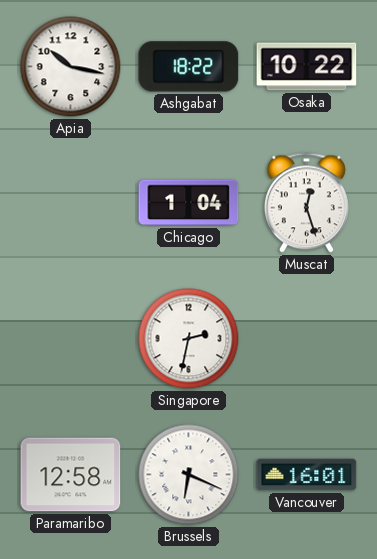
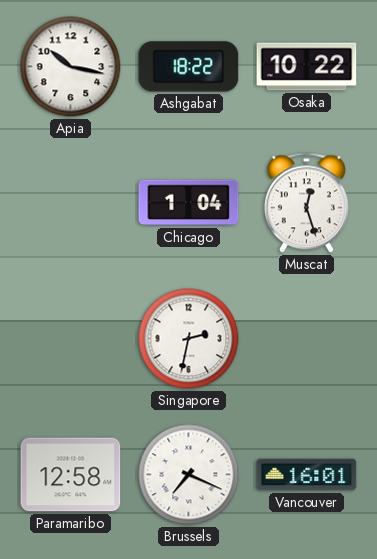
Brussels: 6:19 -> 7:19 (189, 475)
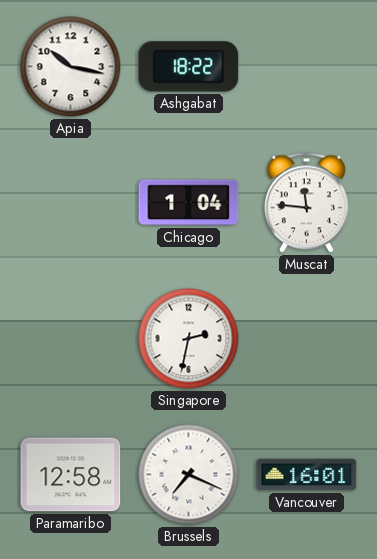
Osaka: 10:22 -> none (307, 67)
Muscat: 12:27 -> 11:46 (306, 203)
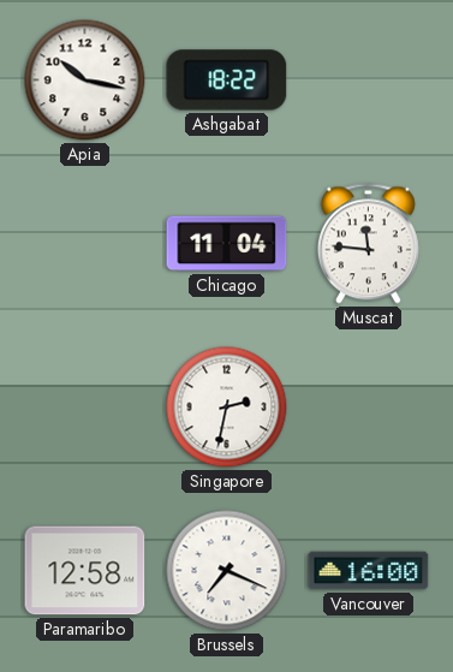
Chicago: 1:04 -> 11:04 (227, 244)
Vancouver: 16:01 -> 16:00 (369, 571)
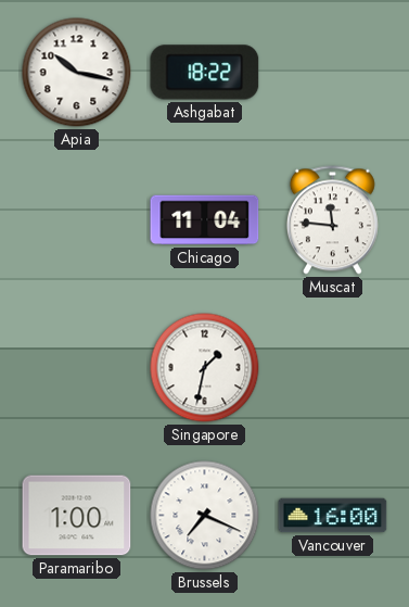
Singapore: 2:32 -> 1:32 (205, 368)
Paramaribo: 12:58 -> 1:00 (77, 516)
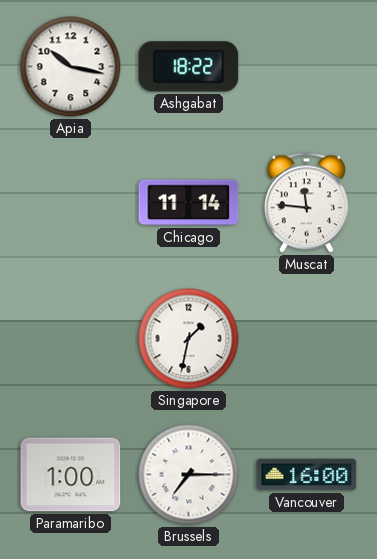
Chicago: 11:04 -> 11:14 (189, 203)
Brussels: 7:19 -> 7:15 (189, 475)
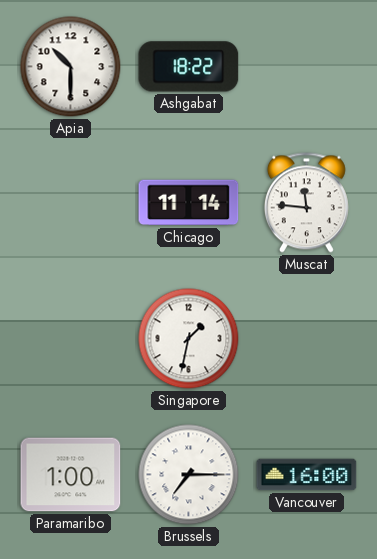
Apia: 10:17 -> 10:30 (71, 67)
